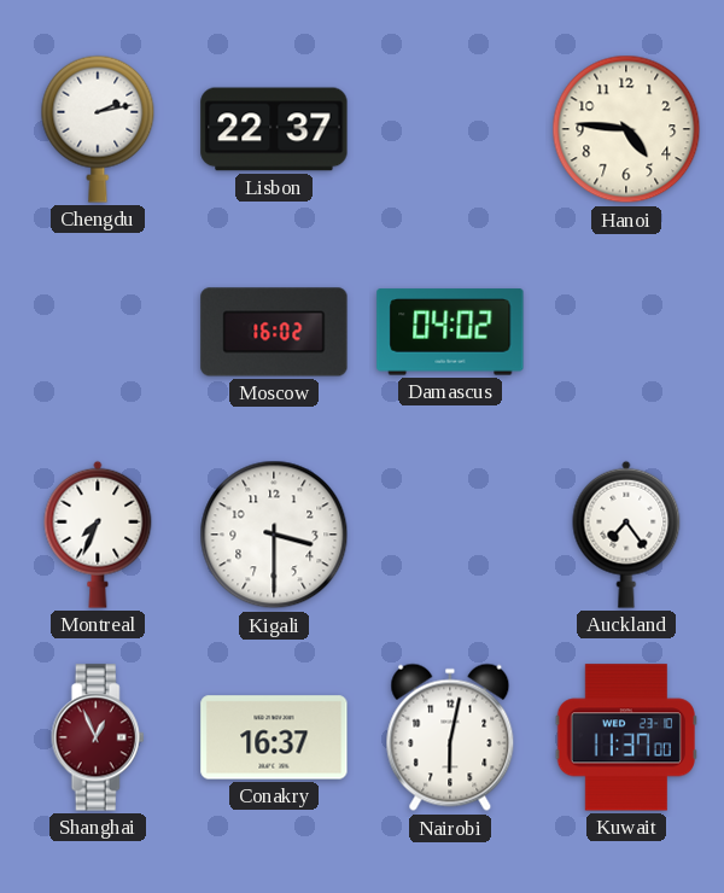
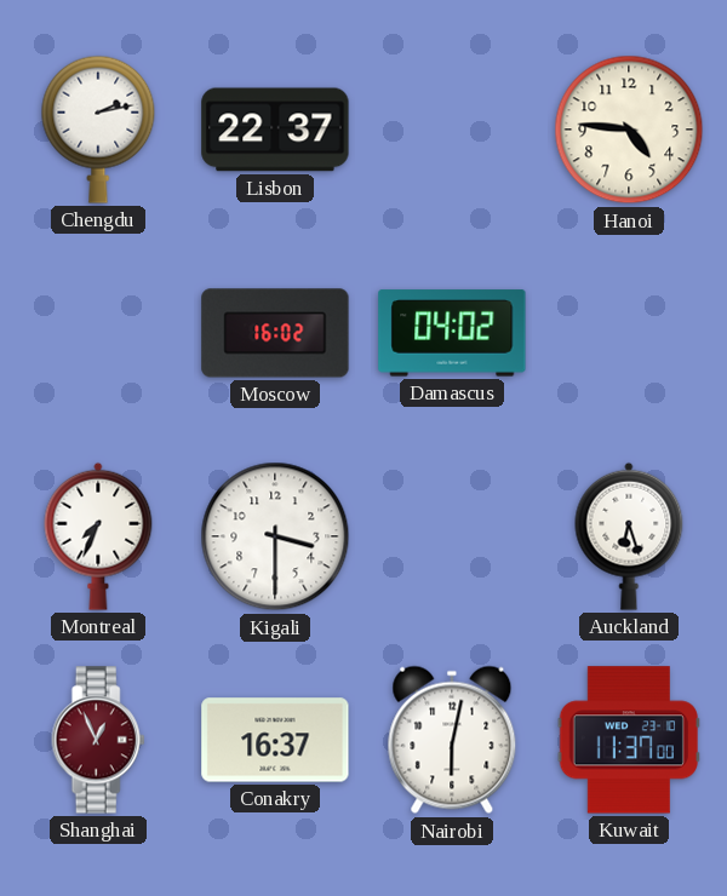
Auckland: 7:24 -> 6:27 (629, 536)
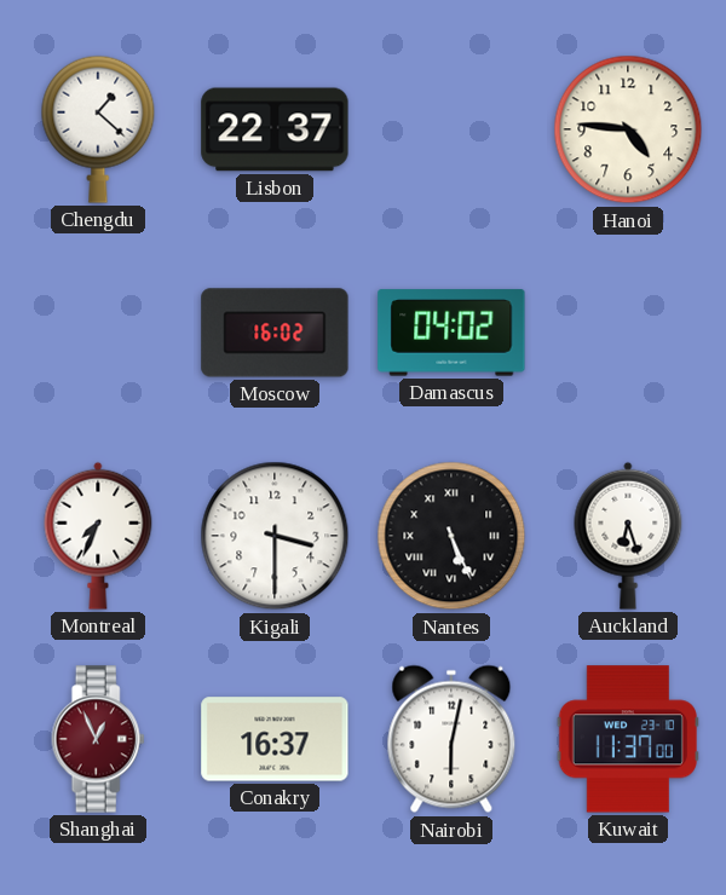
Chengdu: 2:13 -> 1:22 (98, 129)
Nantes: none -> 5:26 (451, 536)
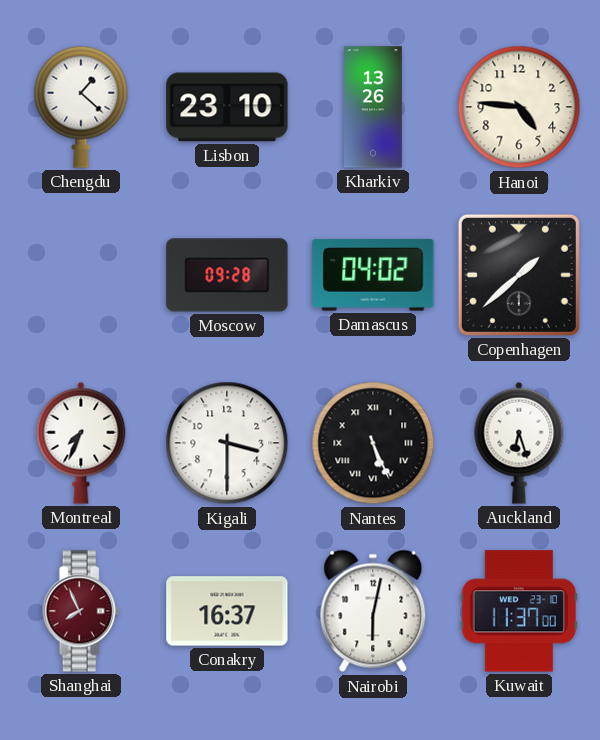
Lisbon: 22:37 -> 23:10 (227, 107)
Kharkiv: none -> 13:26 (374, 107)
Moscow: 16:02 -> 09:28 (227, 275)
Copenhagen: none -> 1:38 (519, 275)
Shanghai: 12:56 -> 7:56 (81, 611)
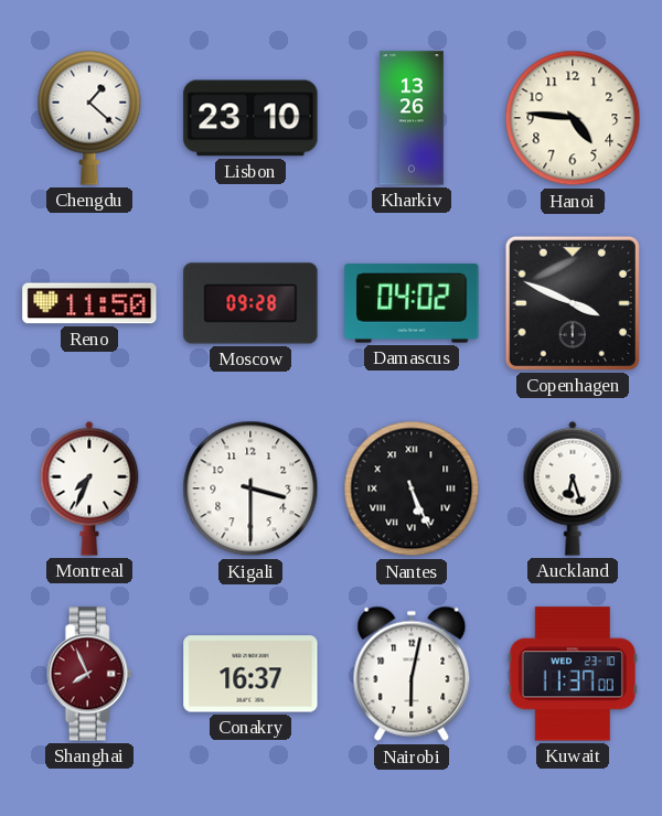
Reno: none -> 11:50 (89, 303)
Copenhagen: 1:38 -> 3:49 (573, 303)
